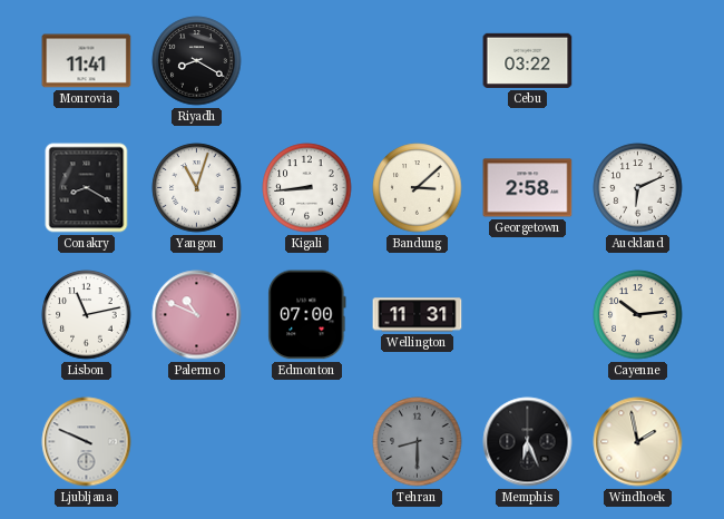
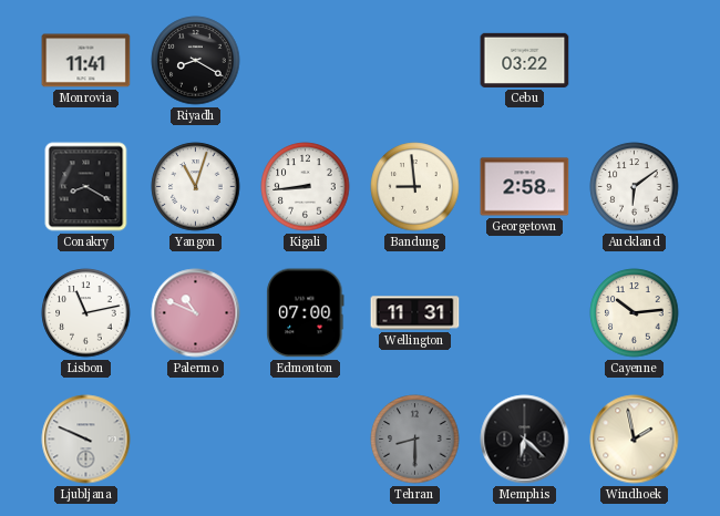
Bandung: 3:08 -> 8:59 (415, 187)
Auckland: 6:11 -> 6:09 (635, 187)
Memphis: 6:26 -> 6:22 (525, 440)
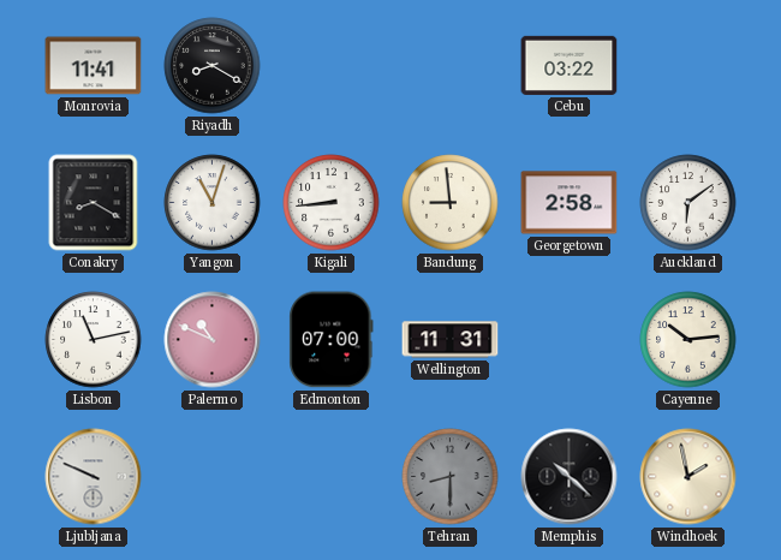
Memphis: 6:22 -> 10:22 (570, 477)
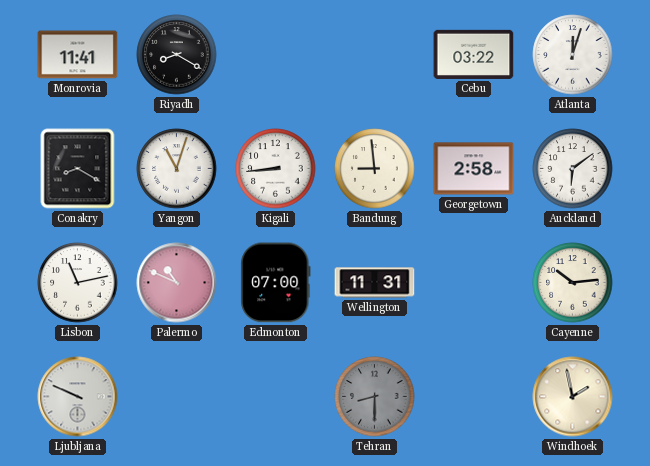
Atlanta: none -> 12:03 (573, 55)
Memphis: 10:22 -> none (570, 477)
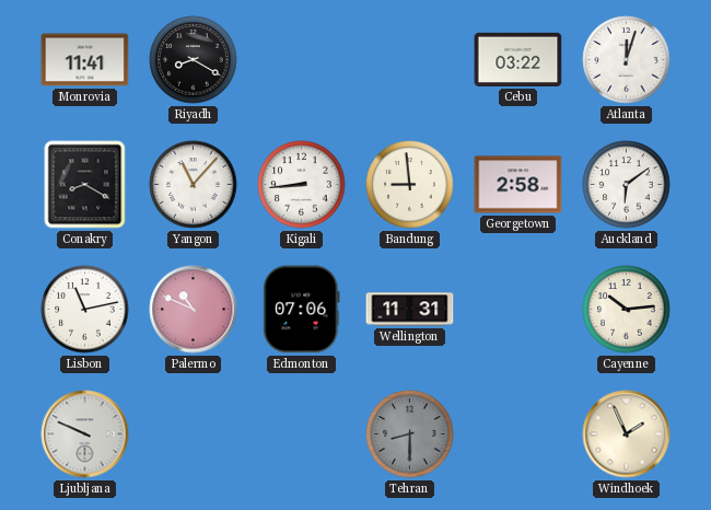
Yangon: 11:03 -> 11:07 (194, 185)
Edmonton: 07:00 -> 07:06 (302, 310)
Windhoek: 1:58 -> 1:56 (627, 434)
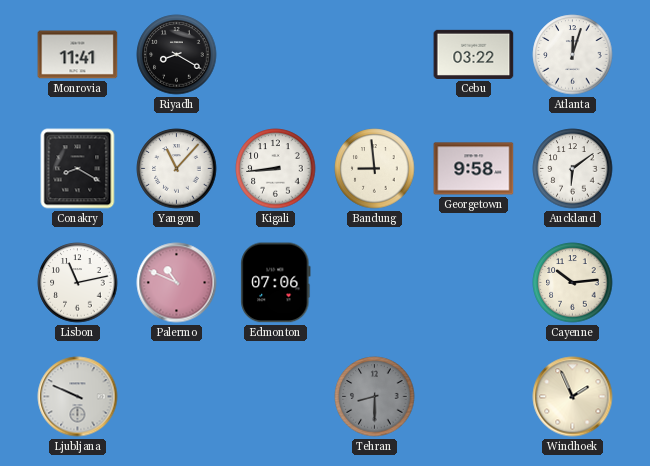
Georgetown: 2:58 -> 9:58 (474, 169)
Wellington: 11:31 -> none (410, 310)
